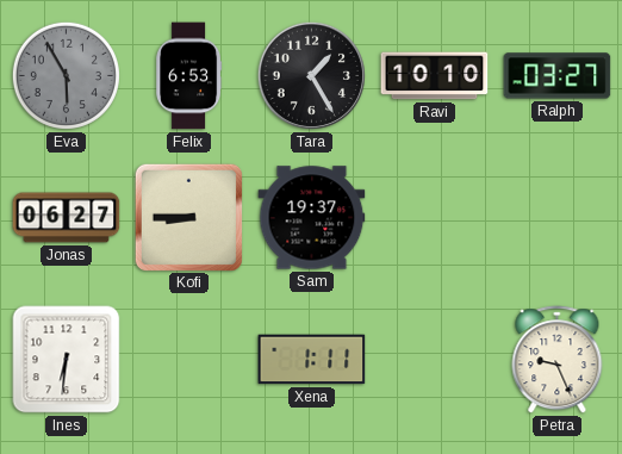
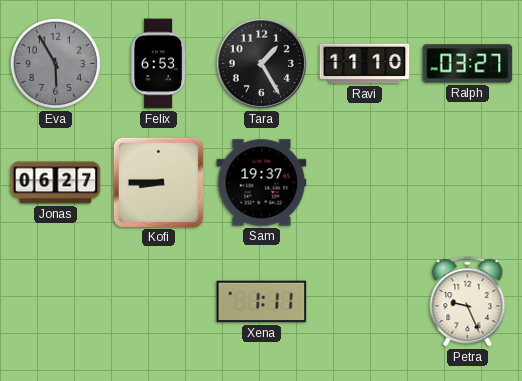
Ravi: 10:10 -> 11:10 (365, 64)
Ines: 6:31 -> none (67, 360)
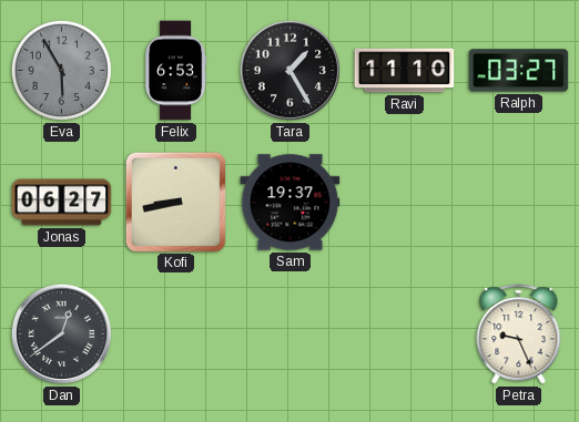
Kofi: 8:45 -> 8:43 (175, 202)
Dan: none -> 12:39 (61, 333)
Xena: 1:11 -> none (262, 302)
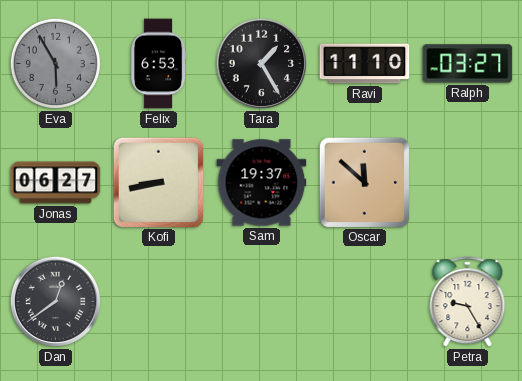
Oscar: none -> 11:52 (364, 182)
Petra: 9:26 -> 9:25 (468, 302)
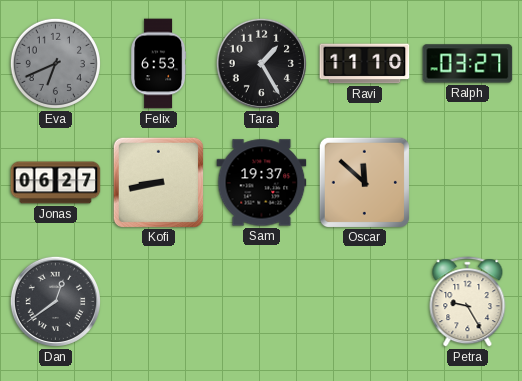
Eva: 5:55 -> 6:41 (55, 63)
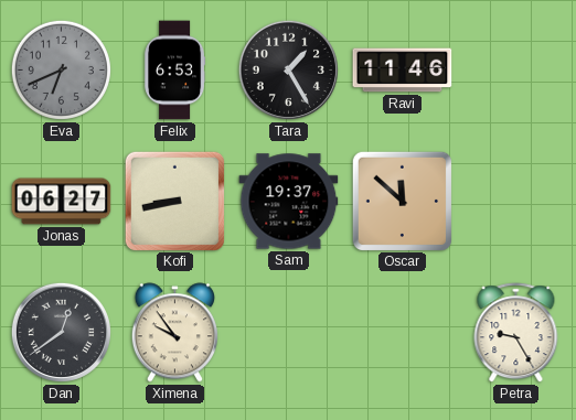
Ravi: 11:10 -> 11:46 (403, 71)
Ralph: 03:27 -> none (468, 64)
Ximena: none -> 9:54 (174, 333)
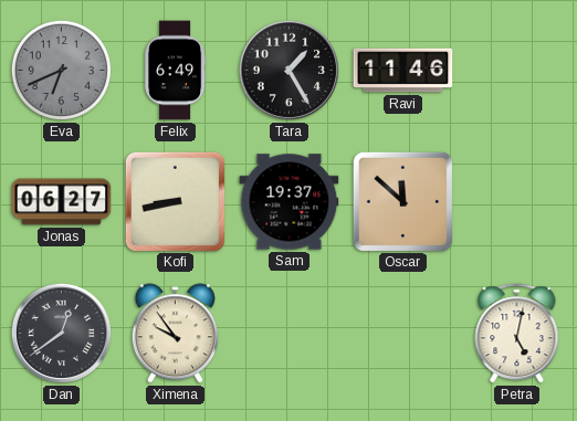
Felix: 6:53 -> 6:49 (176, 71)
Petra: 9:25 -> 5:02 (517, 334)
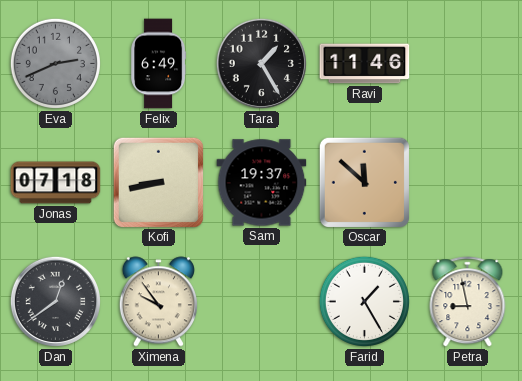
Eva: 6:41 -> 2:41 (55, 63)
Jonas: 06:27 -> 07:18 (56, 183)
Farid: none -> 1:25 (364, 301)
Petra: 5:02 -> 8:58 (468, 302)
